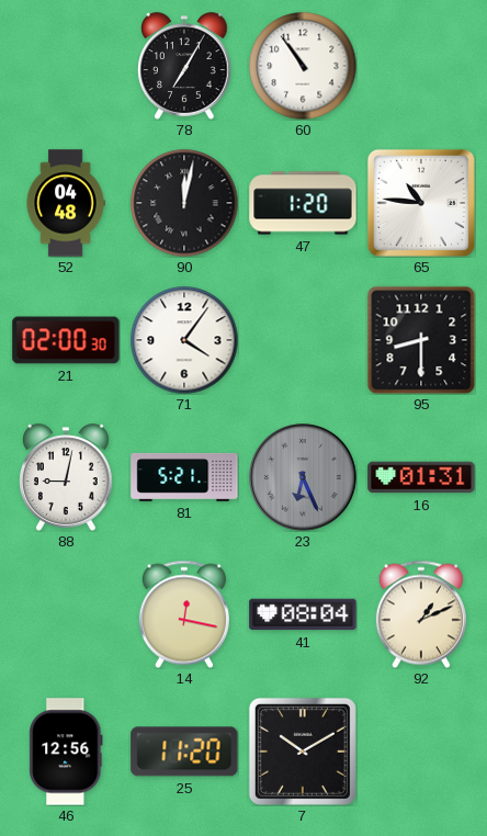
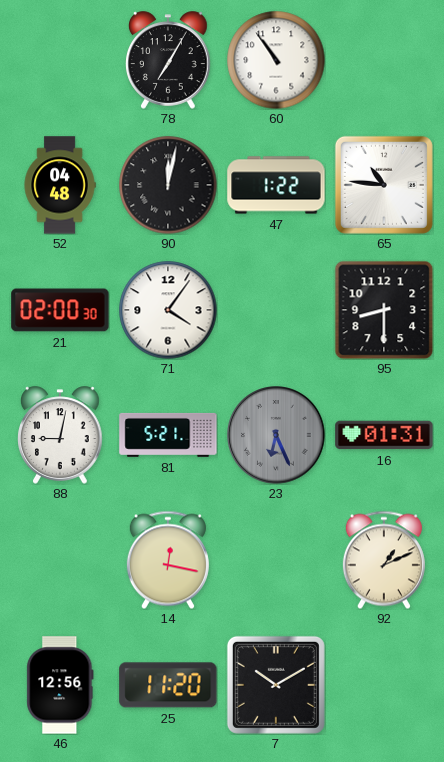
47: 1:20 -> 1:22 (276, 185)
41: 08:04 -> none (303, 614)
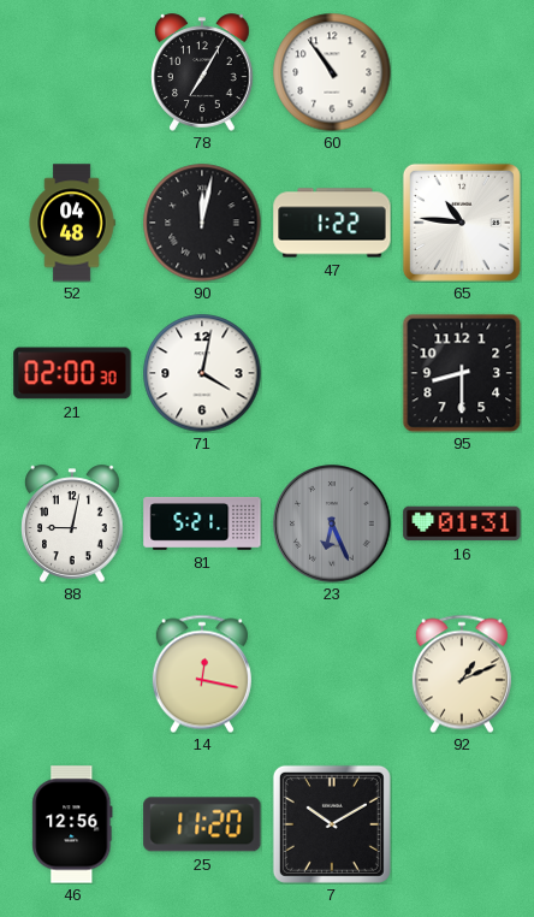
71: 4:06 -> 4:02 (202, 373)
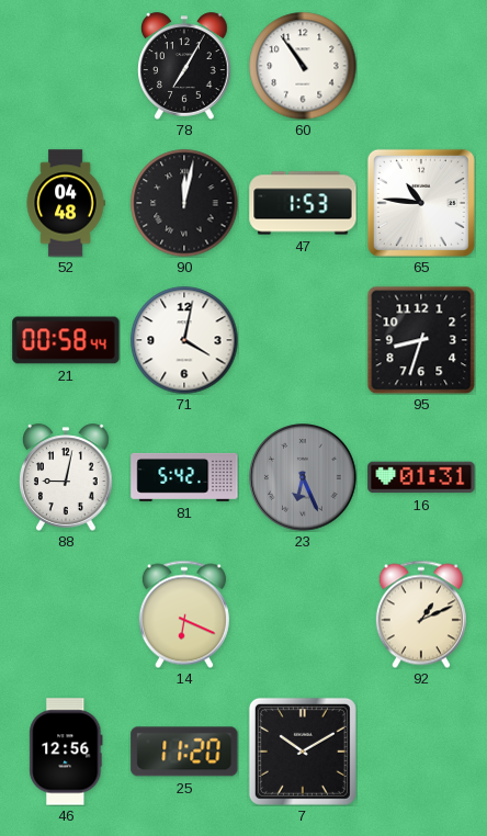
47: 1:22 -> 1:53 (303, 203)
21: 02:00 -> 00:58 (66, 340)
95: 8:30 -> 8:33 (421, 340)
81: 5:21 -> 5:42 (184, 477)
14: 12:17 -> 6:19 (184, 614)
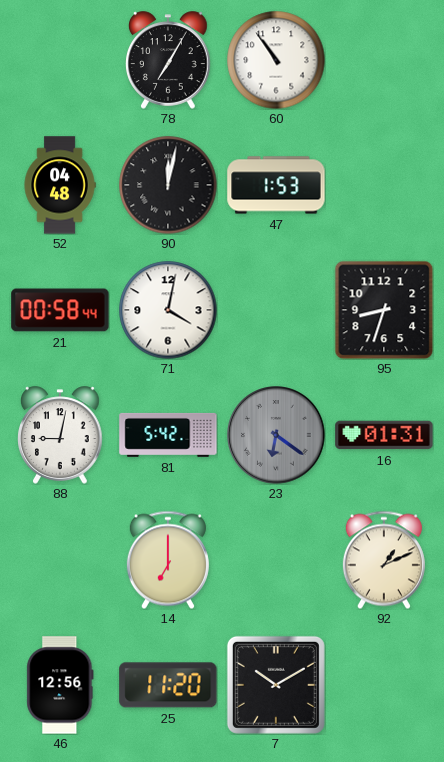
65: 10:46 -> none (421, 203)
23: 6:26 -> 6:21 (276, 435)
14: 6:19 -> 7:00 (168, 560)
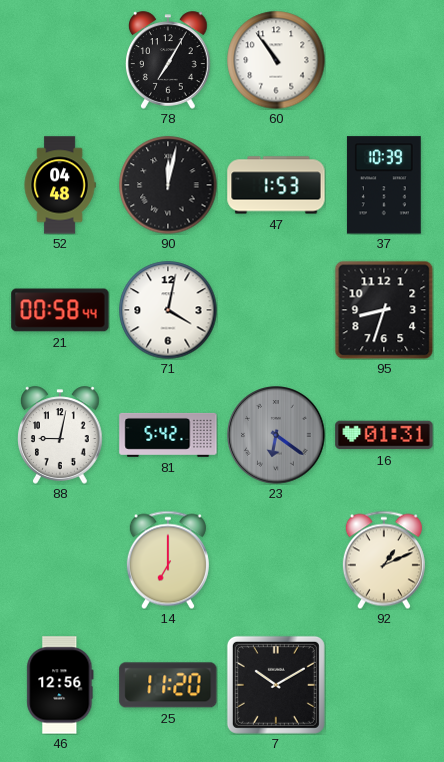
37: none -> 10:39 (384, 185)
